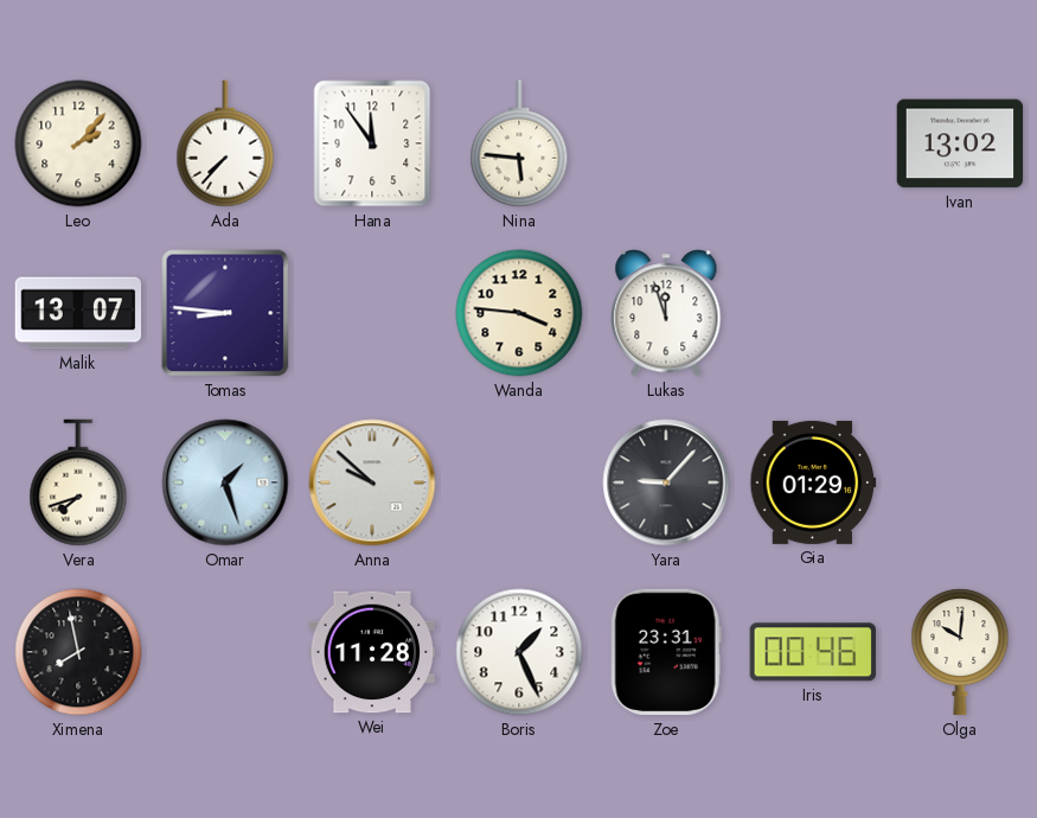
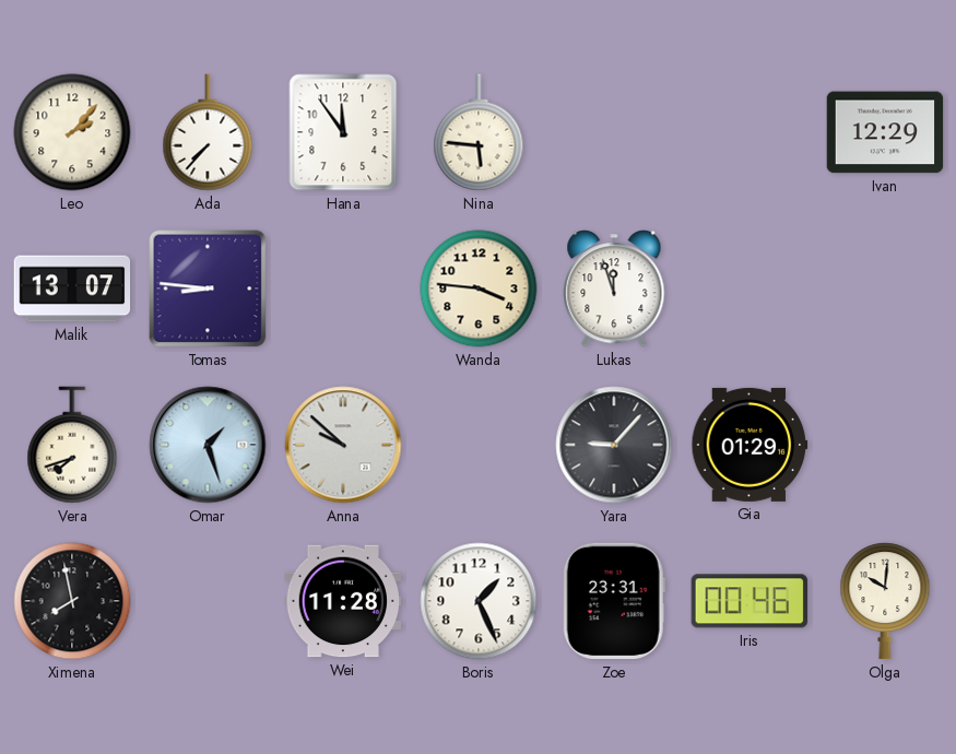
Ivan: 13:02 -> 12:29 (885, 132)
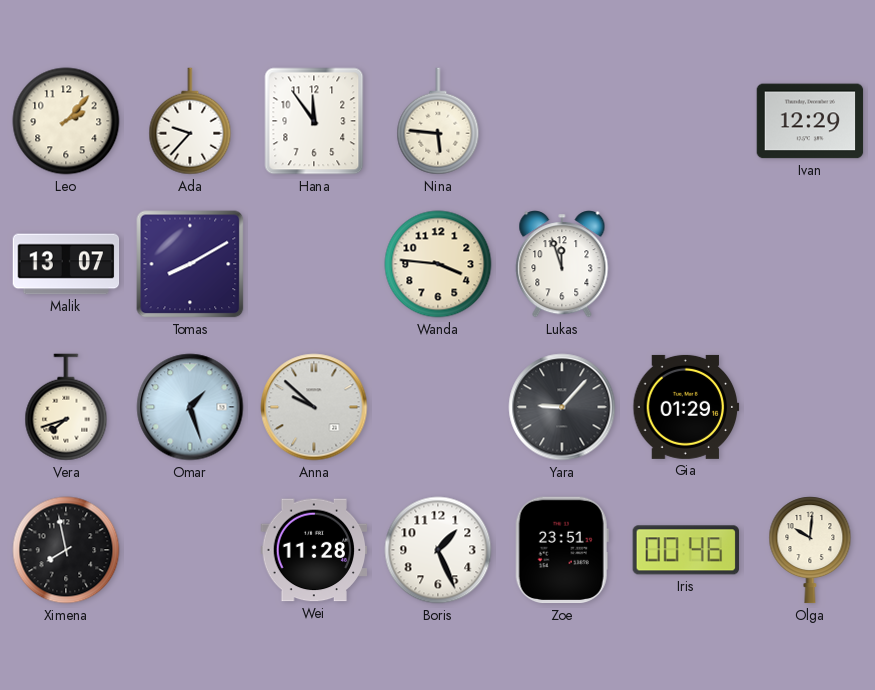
Ada: 7:37 -> 9:37 (190, 121)
Tomas: 8:46 -> 8:10 (190, 264)
Zoe: 23:31 -> 23:51 (562, 550)
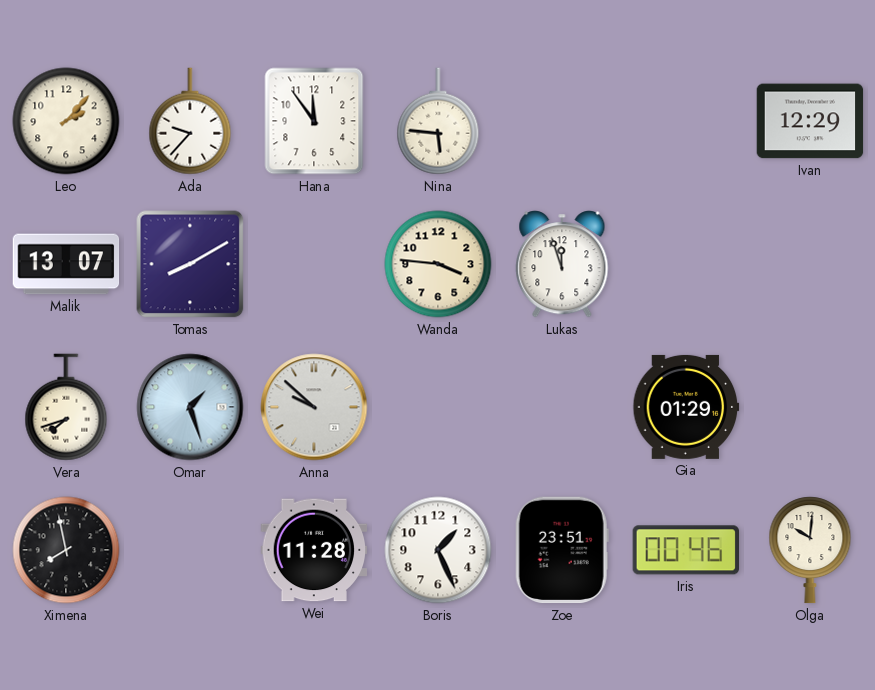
Yara: 9:07 -> none (562, 407)
